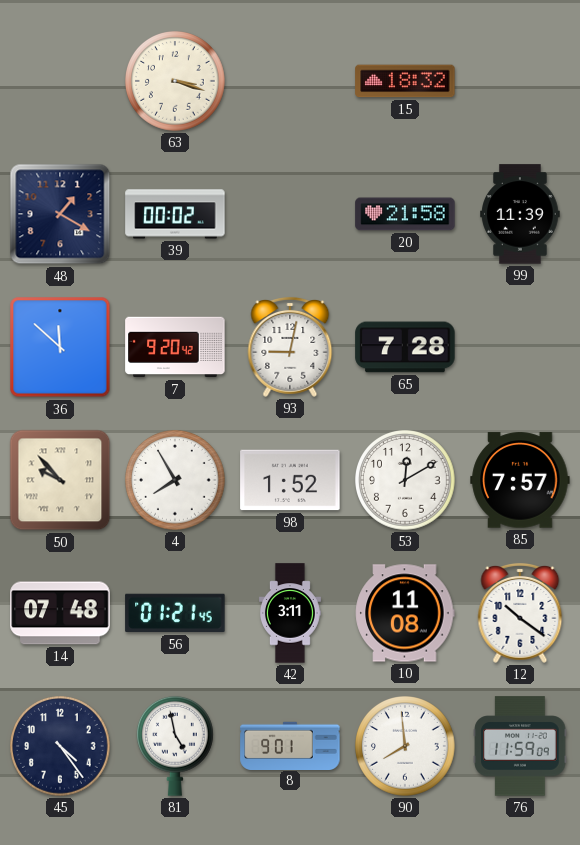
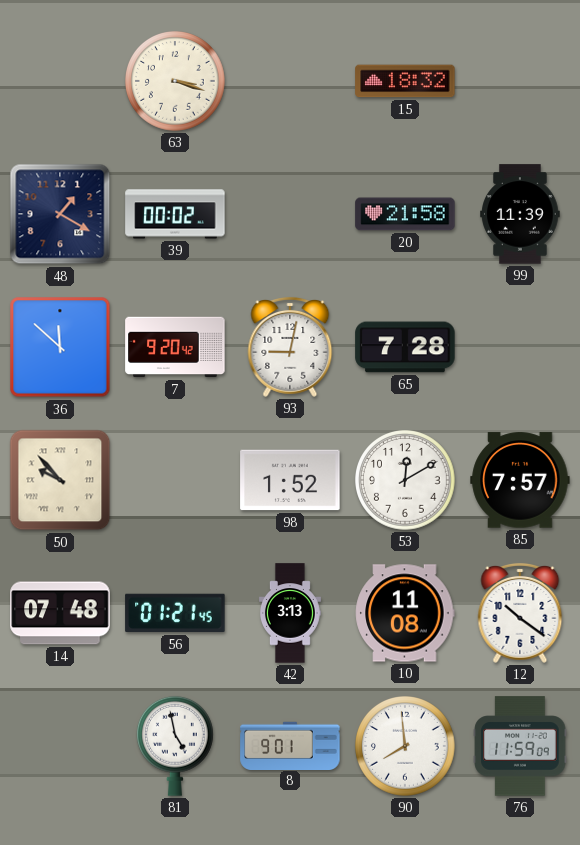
4: 7:55 -> none (176, 481)
42: 3:11 -> 3:13 (290, 613)
45: 4:24 -> none (61, 747)
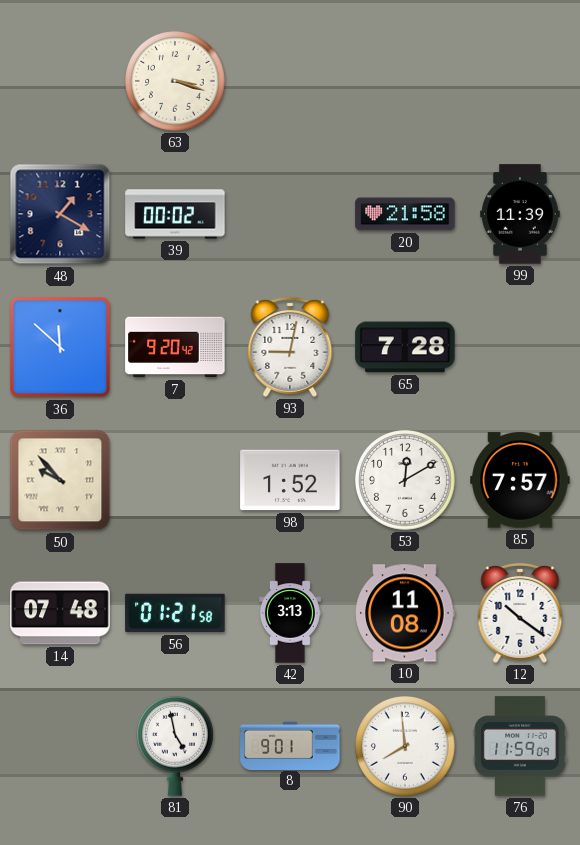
15: 18:32 -> none (405, 81)
56: 01:21:45 -> 01:21:58 (175, 613)
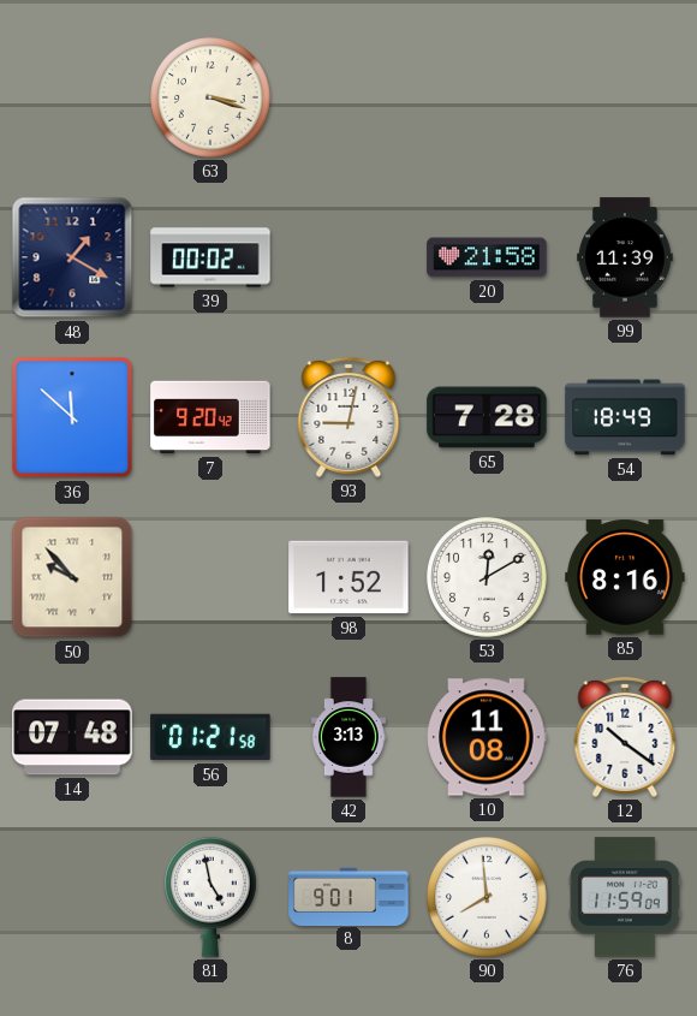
54: none -> 18:49 (625, 417)
85: 7:57 -> 8:16 (625, 577)
